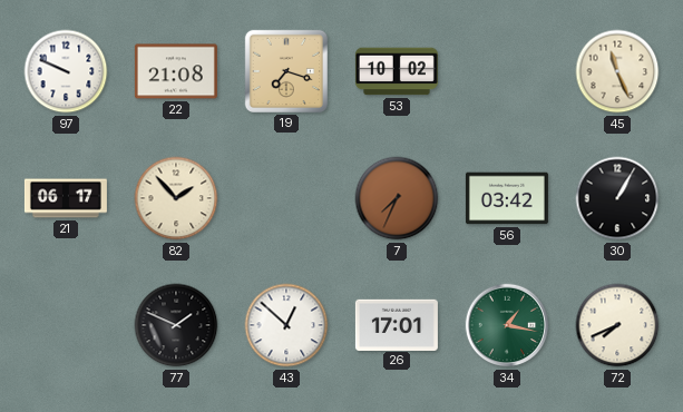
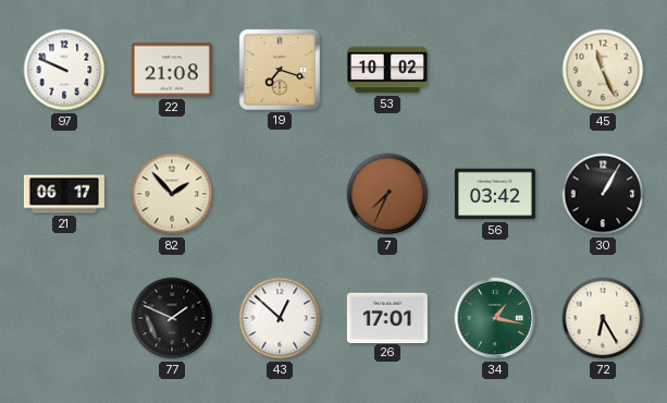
72: 7:41 -> 6:25 (603, 318)
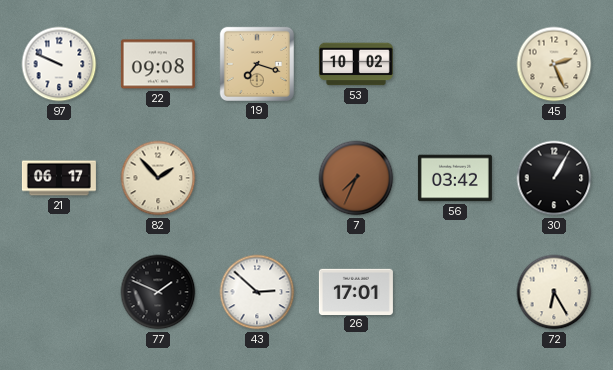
22: 21:08 -> 09:08 (158, 64)
45: 11:26 -> 2:26 (554, 64)
43: 12:52 -> 2:52 (257, 292)
34: 1:17 -> none (495, 318)
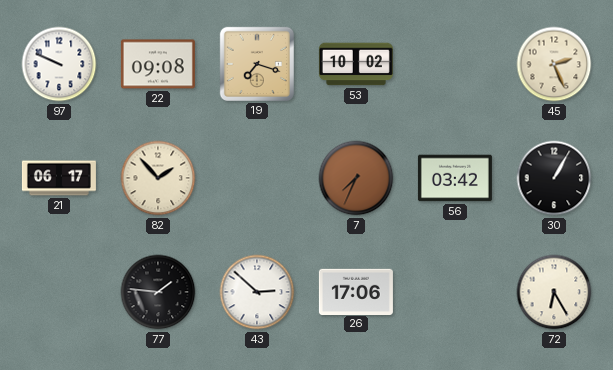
77: 1:49 -> 1:46 (158, 292)
26: 17:01 -> 17:06 (356, 291)
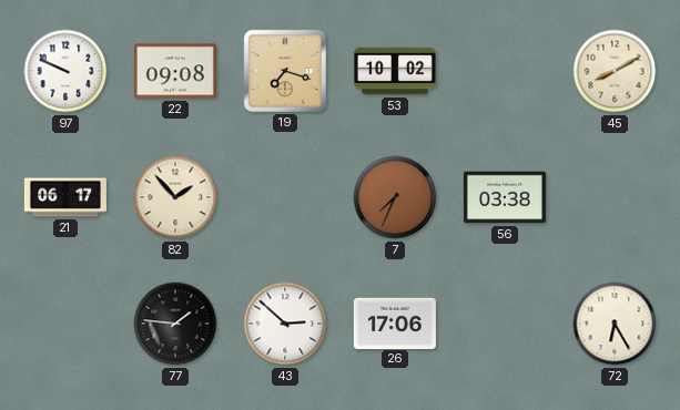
45: 2:26 -> 8:10 (615, 71)
56: 03:42 -> 03:38 (505, 197)
30: 1:05 -> none (554, 178)
